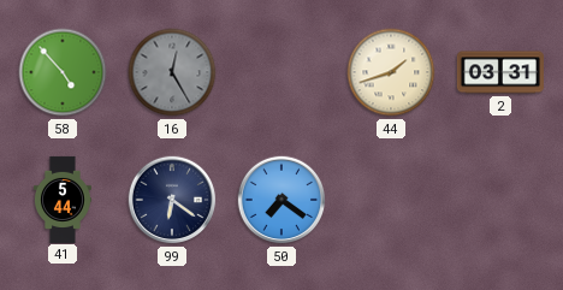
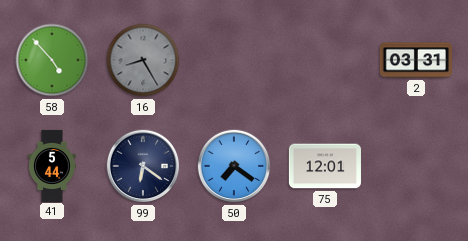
16: 12:25 -> 8:25 (143, 60)
44: 1:42 -> none (391, 72)
75: none -> 12:01 (325, 166)
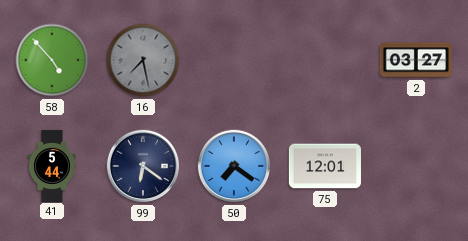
16: 8:25 -> 7:28 (143, 60)
2: 03:31 -> 03:27 (416, 60)
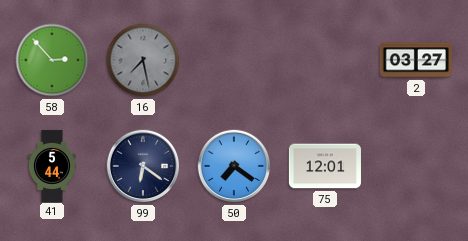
58: 4:53 -> 2:53 (52, 60)
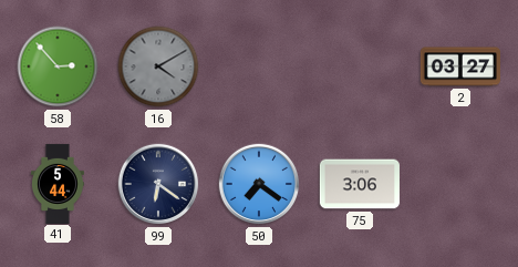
16: 7:28 -> 4:10 (158, 66)
75: 12:01 -> 3:06 (360, 184)
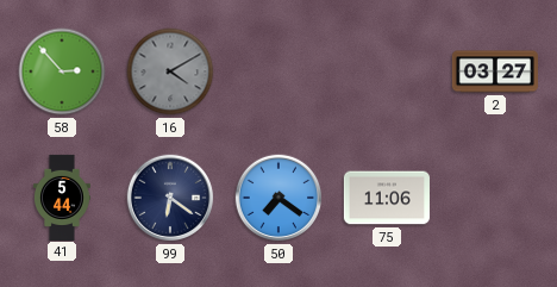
75: 3:06 -> 11:06 (387, 198)
